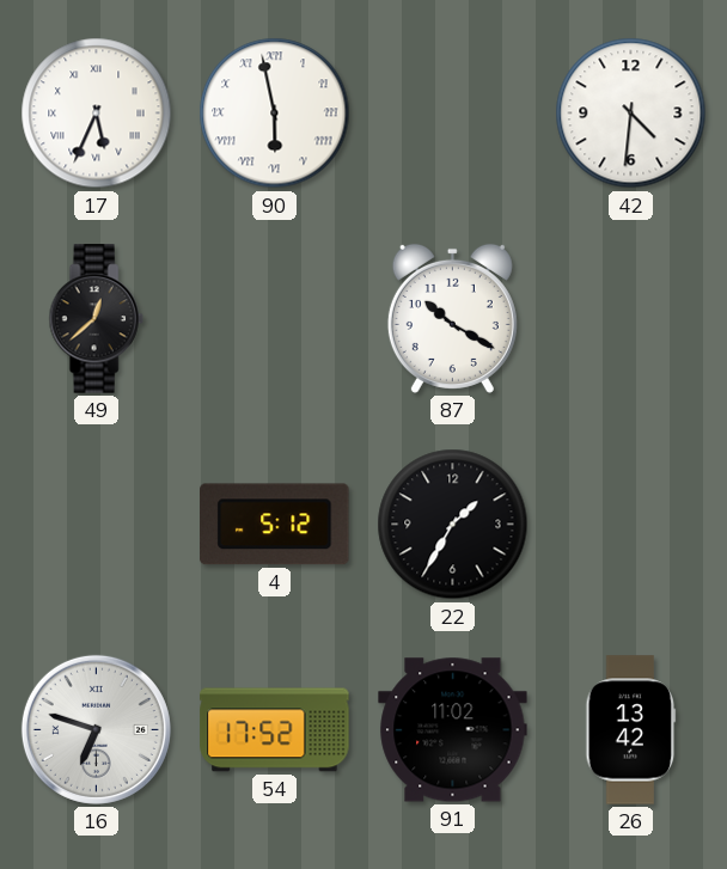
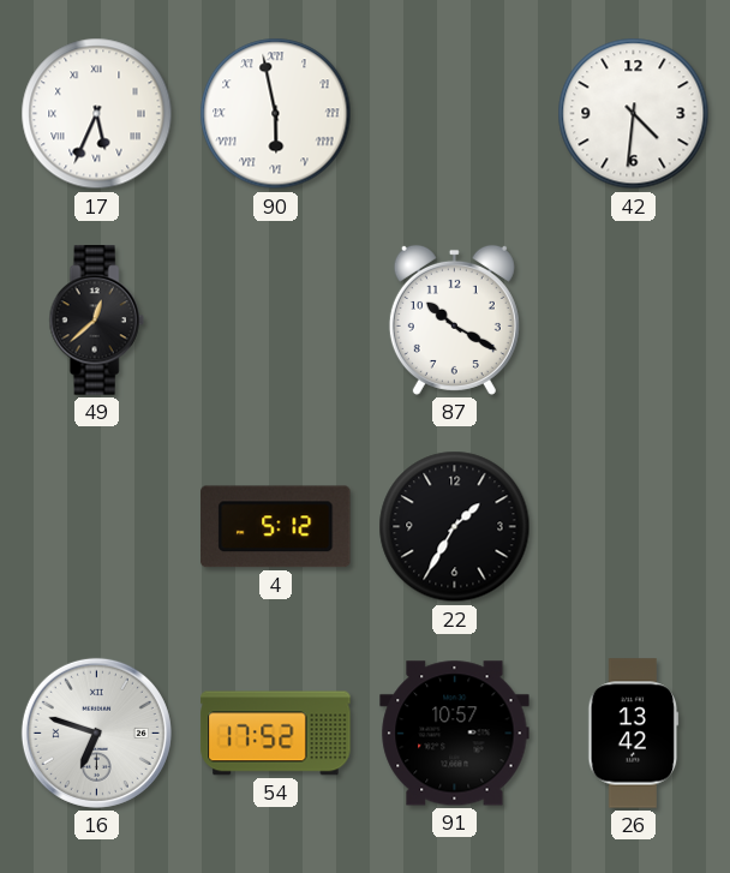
91: 11:02 -> 10:57 (455, 734)
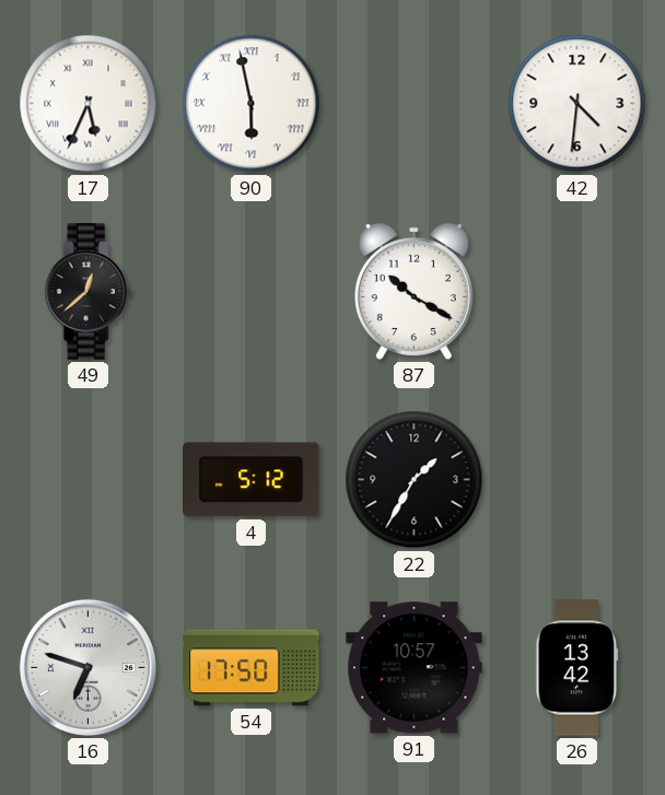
54: 17:52 -> 17:50 (252, 668)
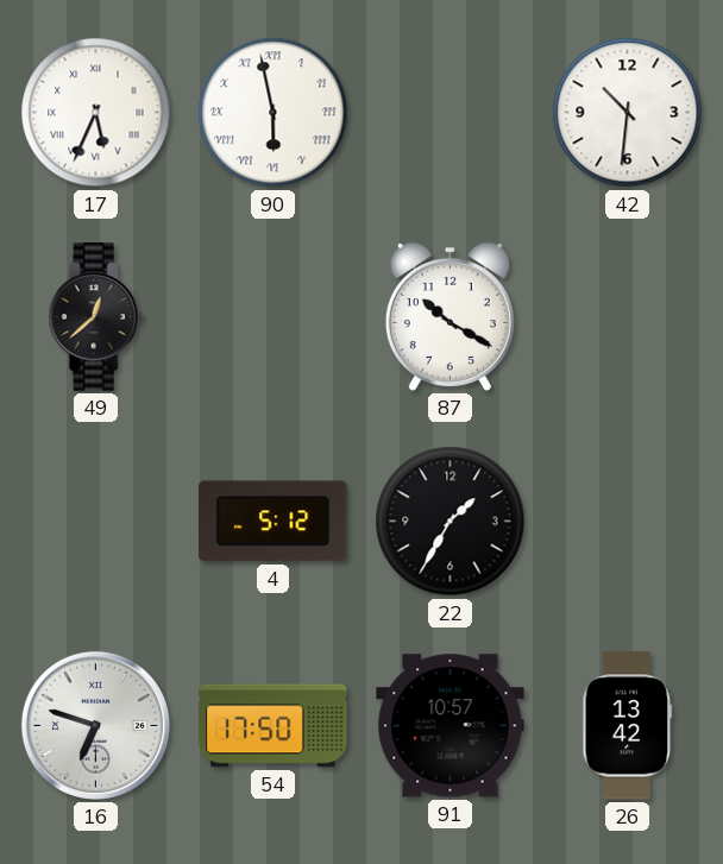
42: 4:31 -> 10:31 (628, 113)
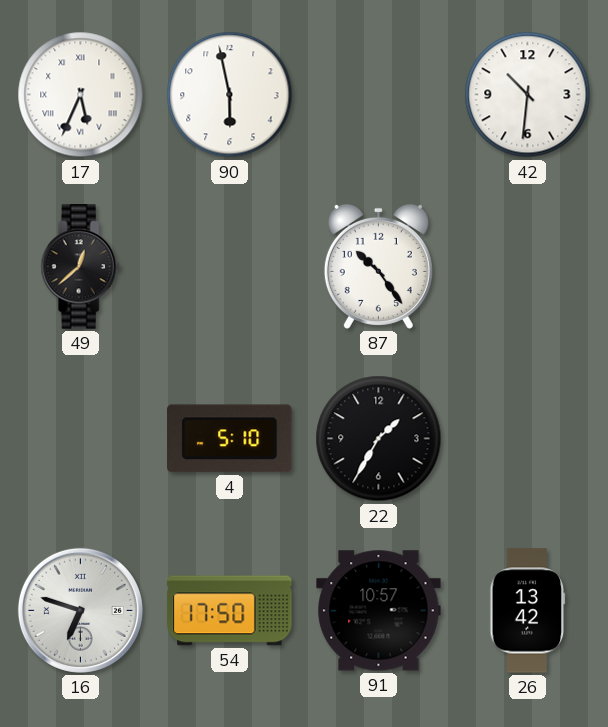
90 numerals: Roman -> Arabic (230, 95)
87: 10:20 -> 10:24 (378, 266)
4: 5:12 -> 5:10 (230, 439)
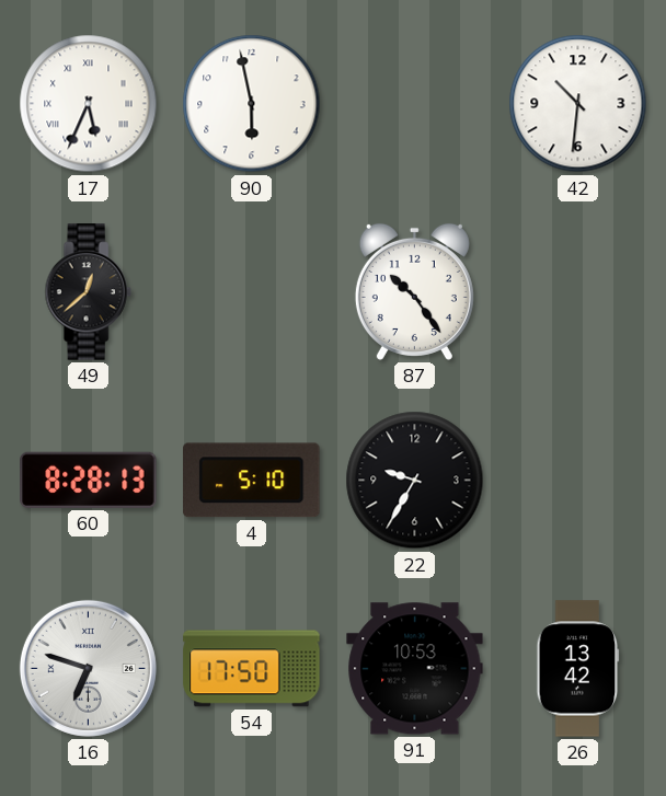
60: none -> 8:28 (89, 480)
22: 1:35 -> 9:35 (415, 481)
91: 10:57 -> 10:53 (415, 669)
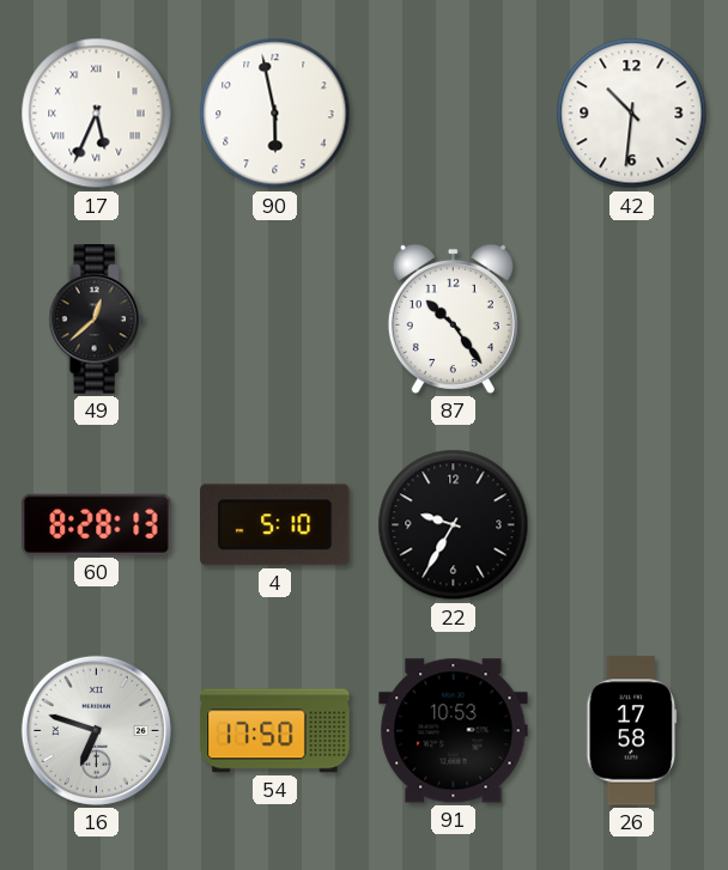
26: 13:42 -> 17:58 (632, 731)
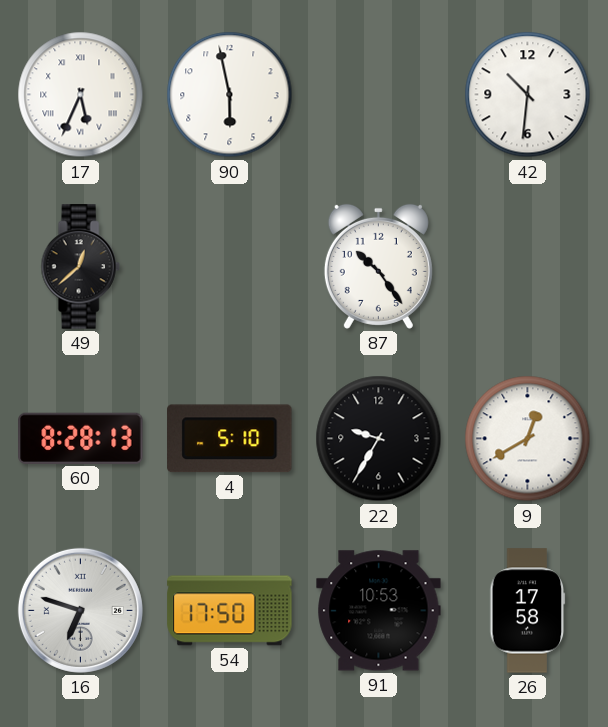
9: none -> 12:40 (528, 439)
